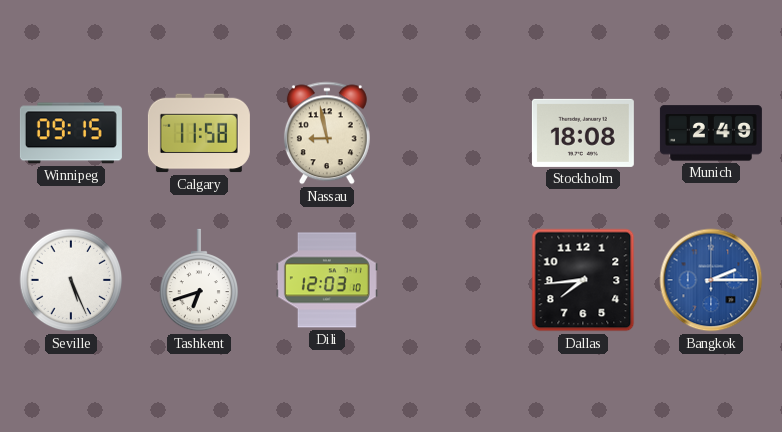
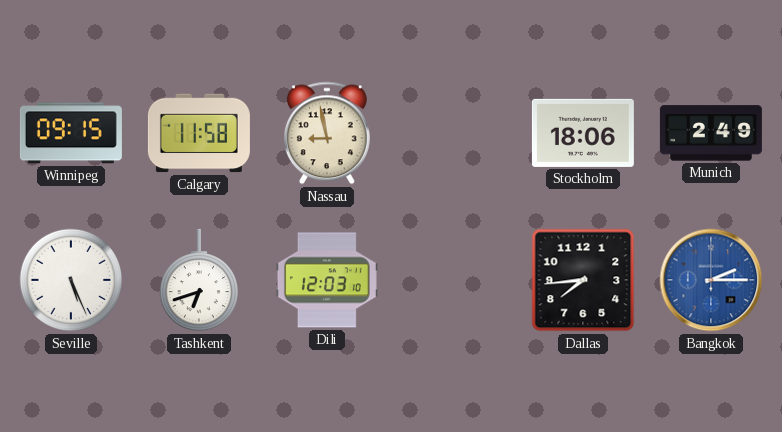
Stockholm: 18:08 -> 18:06 (583, 133)
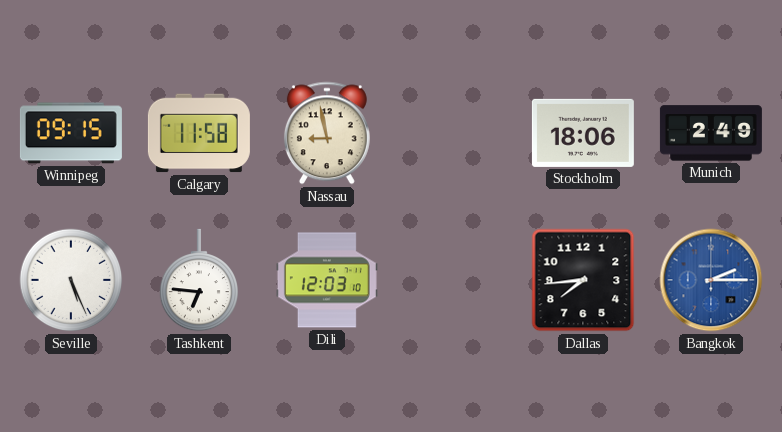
Tashkent: 6:42 -> 6:46 (198, 280)
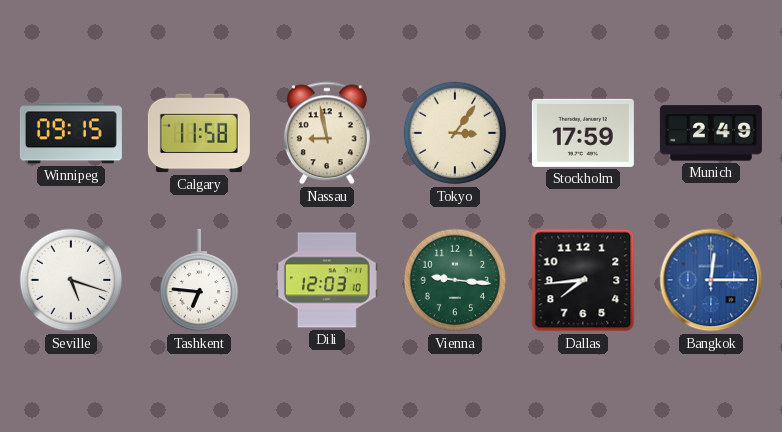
Tokyo: none -> 3:06 (455, 133)
Stockholm: 18:06 -> 17:59 (583, 133)
Seville: 5:26 -> 5:18 (71, 280)
Vienna: none -> 9:16 (455, 280)
Bangkok: 2:15 -> 12:15 (711, 280)
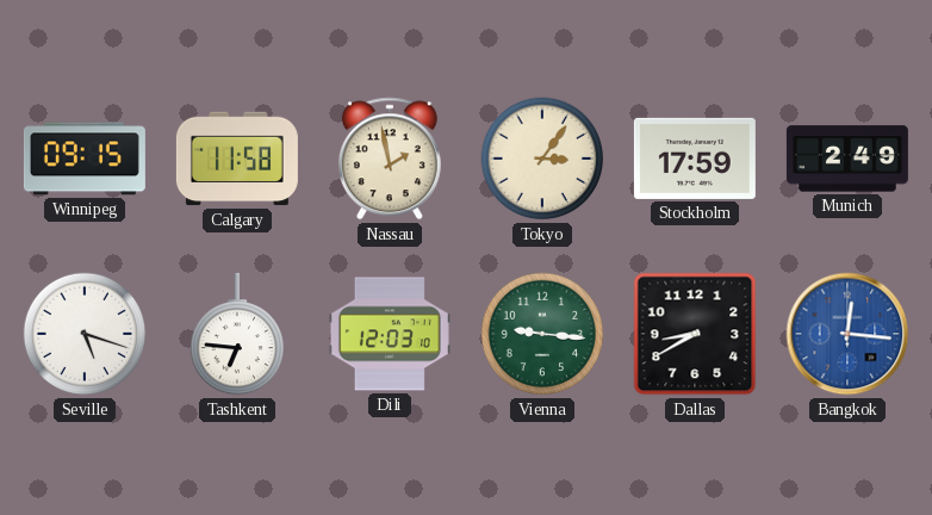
Nassau: 8:58 -> 1:58 (390, 159)
Dallas: 7:44 -> 8:40 (695, 334)
Bangkok: 12:15 -> 12:16 (847, 334)
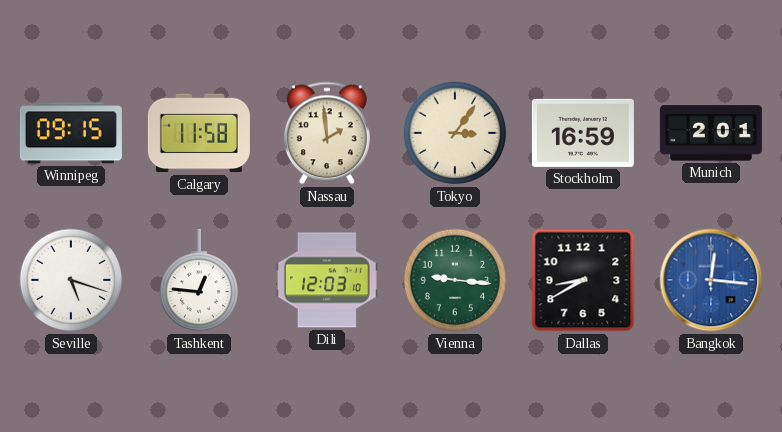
Nassau: 1:58 -> 1:59 (327, 133)
Stockholm: 17:59 -> 16:59 (583, 133)
Munich: 2:49 -> 2:01 (711, 133)
Tashkent: 6:46 -> 12:46 (198, 280)
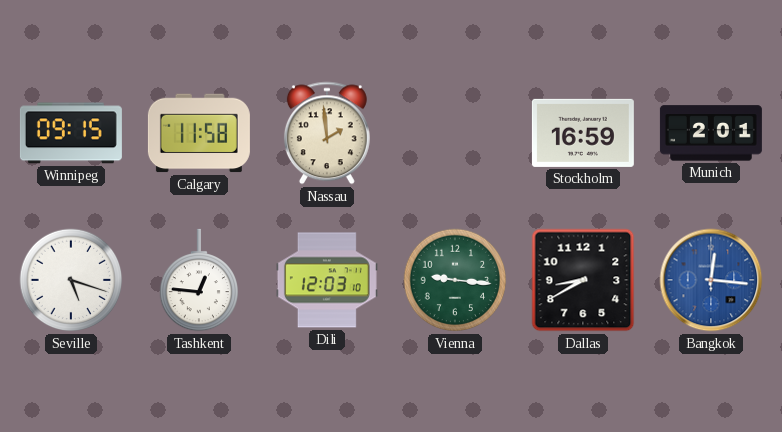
Tokyo: 3:06 -> none (455, 133)
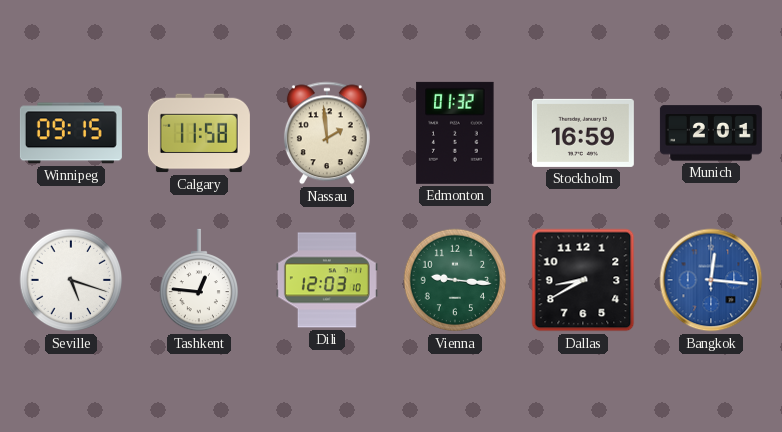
Edmonton: none -> 01:32 (455, 133)
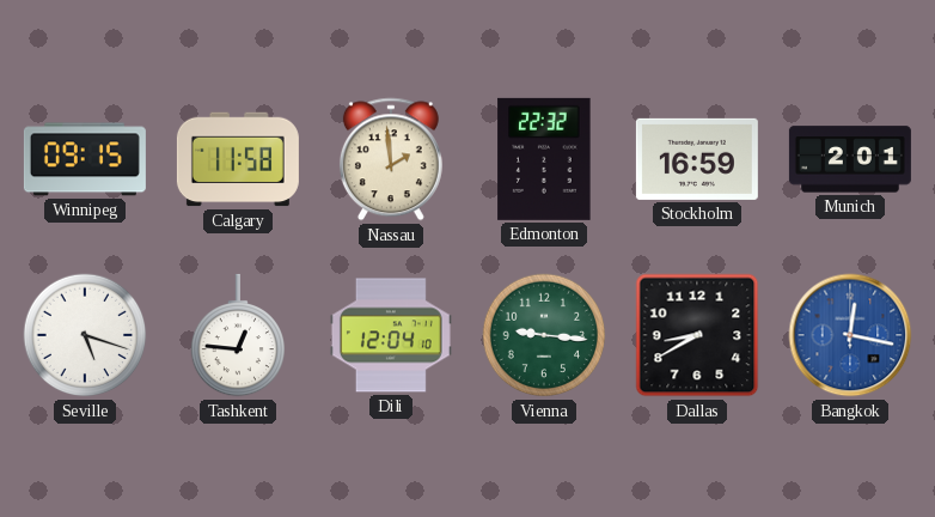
Edmonton: 01:32 -> 22:32 (544, 159)
Dili: 12:03 -> 12:04 (391, 335)
Bangkok: 12:16 -> 12:17 (850, 335)
